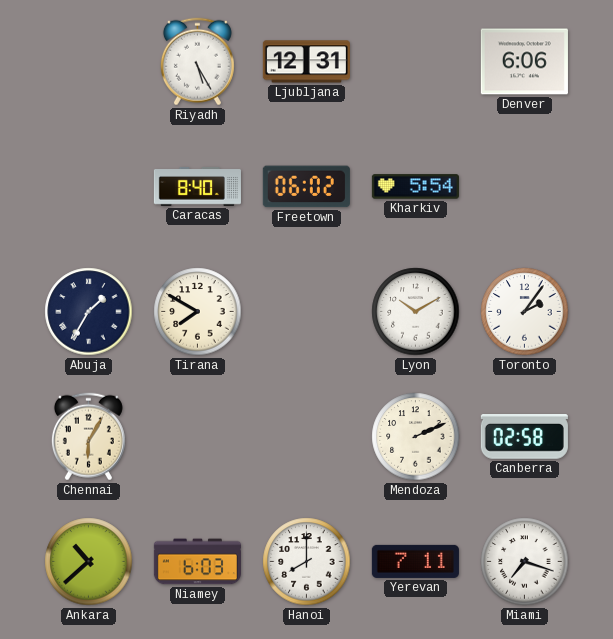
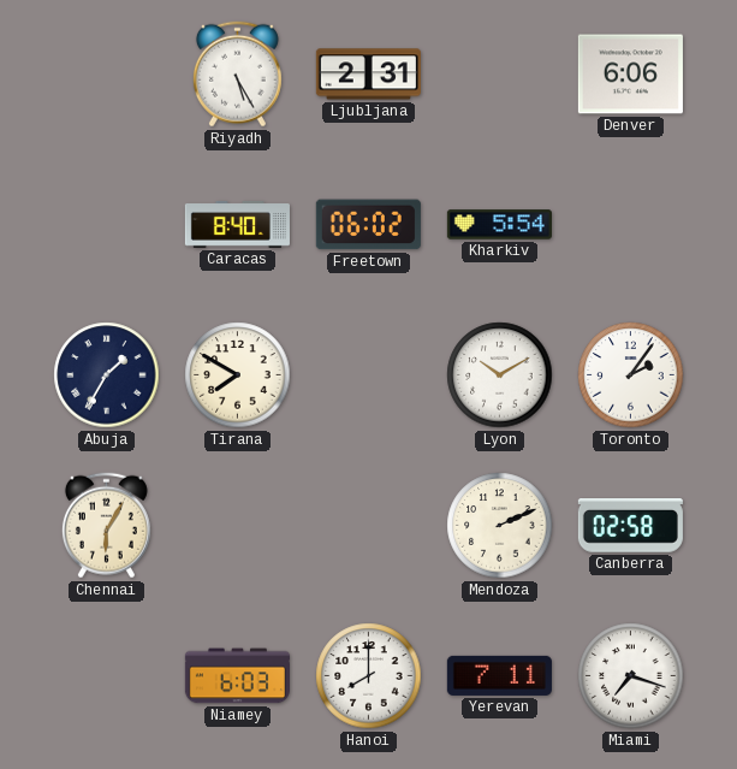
Ljubljana: 12:31 -> 2:31 (368, 75)
Ankara: 10:38 -> none (89, 562)
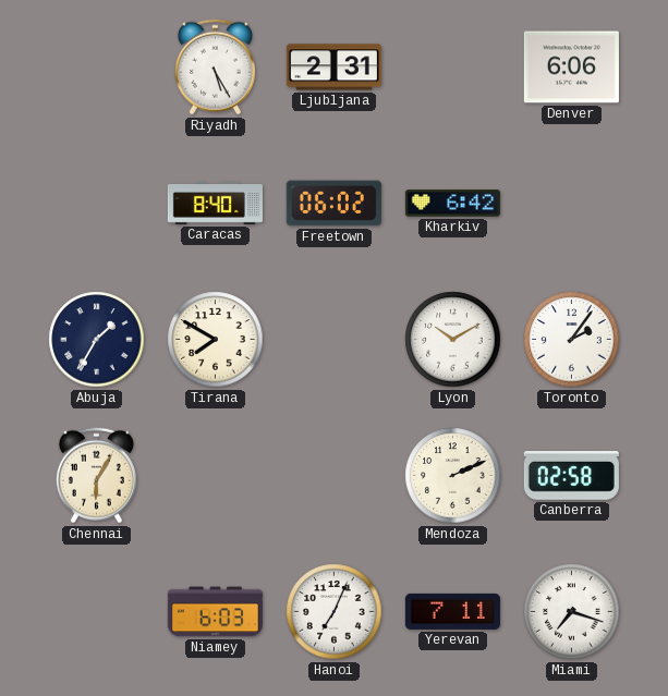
Kharkiv: 5:54 -> 6:42 (452, 204)
Hanoi: 8:00 -> 7:04 (335, 612)
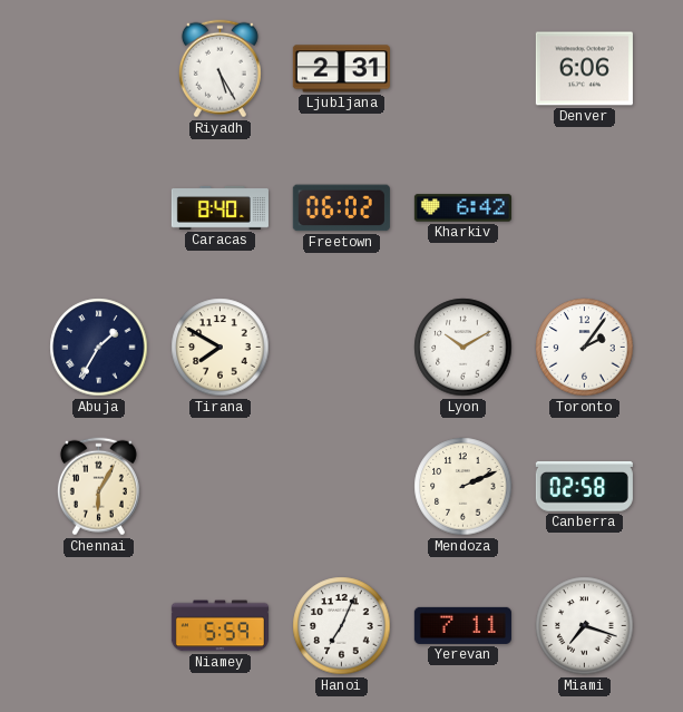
Niamey: 6:03 -> 5:59 (219, 626)
